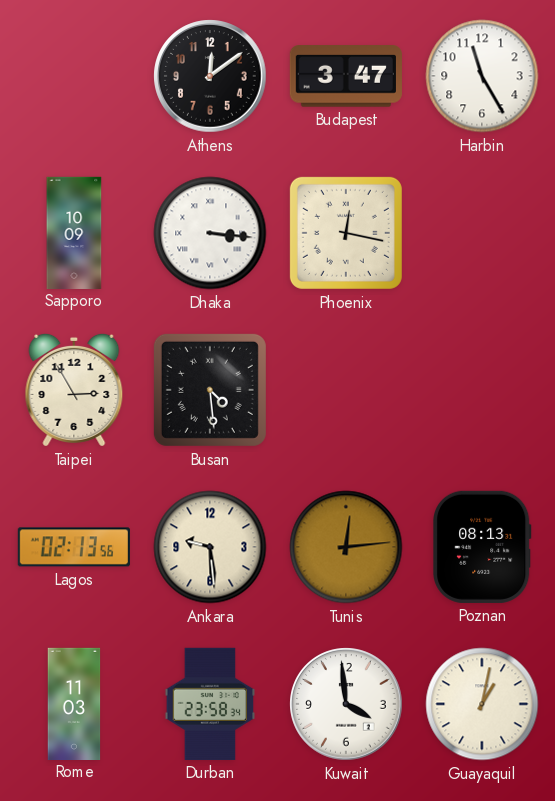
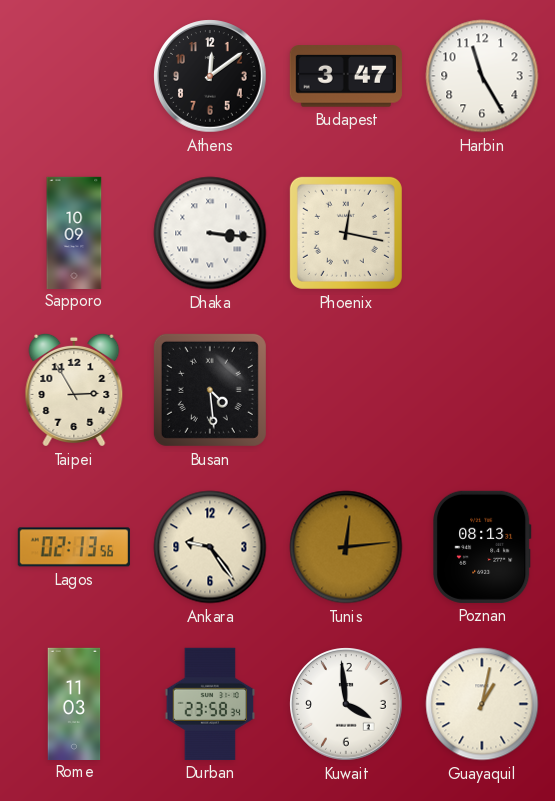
Ankara: 9:29 -> 9:24 (210, 547)
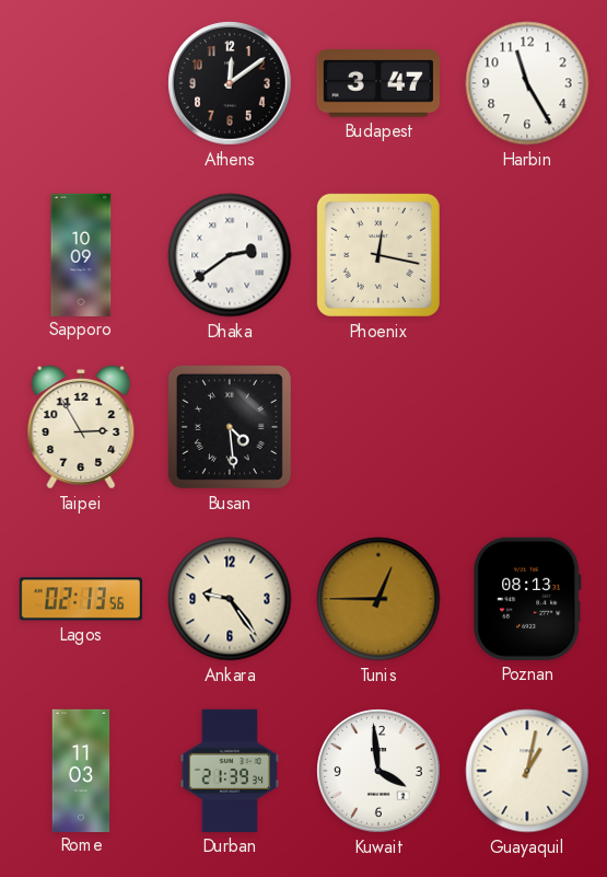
Dhaka: 3:16 -> 2:39 (230, 255)
Tunis: 12:14 -> 12:45 (378, 599)
Durban: 23:58 -> 21:39 (230, 771)
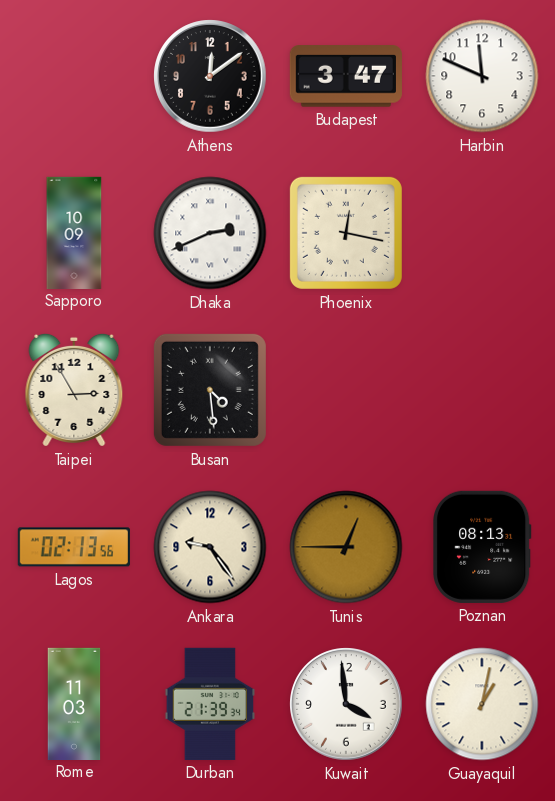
Harbin: 11:25 -> 11:49 (482, 76)
Dhaka: 2:39 -> 2:41 (210, 233)
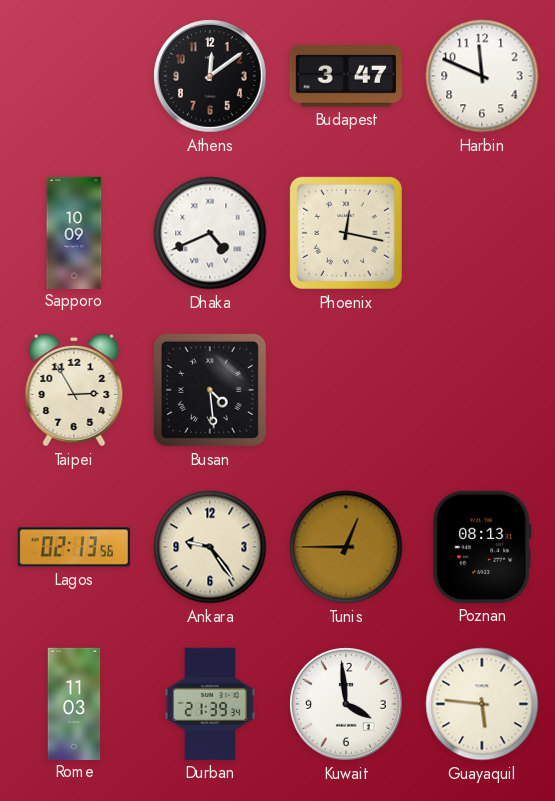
Dhaka: 2:41 -> 4:41 (210, 233)
Guayaquil: 1:02 -> 5:46 (482, 704)
